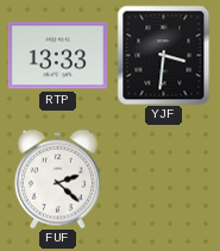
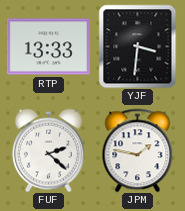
JPM: none -> 1:47 (138, 150)
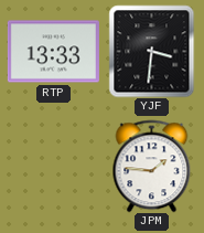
FUF: 2:22 -> none (48, 150)
JPM: 1:47 -> 1:46 (152, 166)
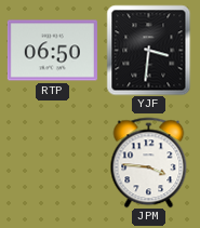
RTP: 13:33 -> 06:50 (52, 51)
JPM: 1:46 -> 3:46 (149, 162)
